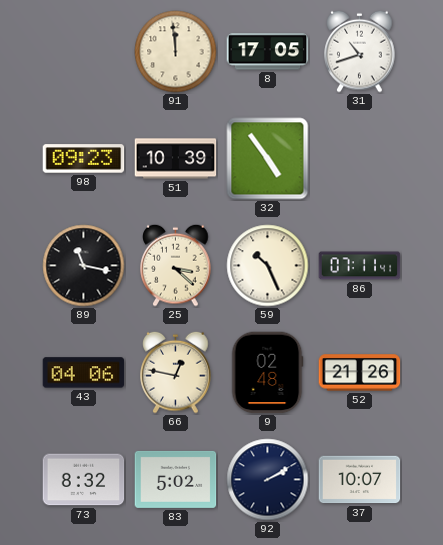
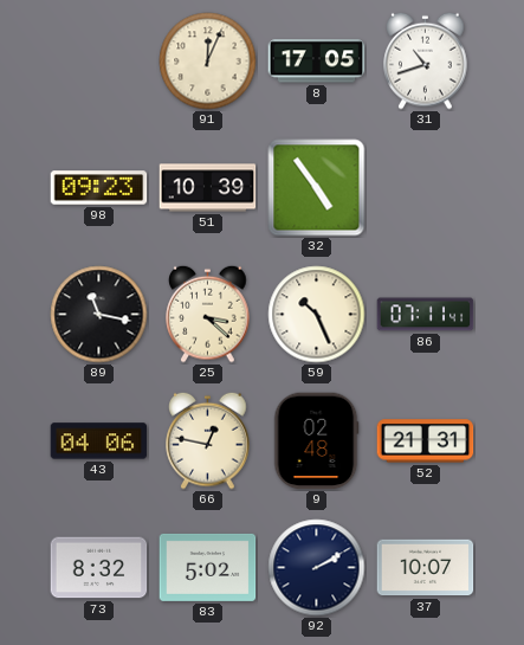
91: 11:59 -> 12:04 (208, 62)
52: 21:26 -> 21:31 (426, 441)
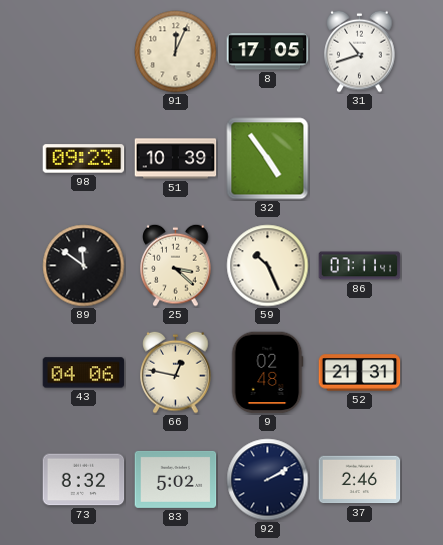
89: 11:17 -> 11:51 (84, 266)
37: 10:07 -> 2:46 (360, 480)
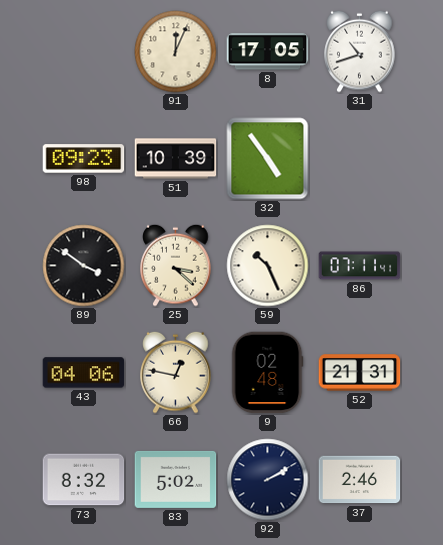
89: 11:51 -> 3:51 (84, 266)
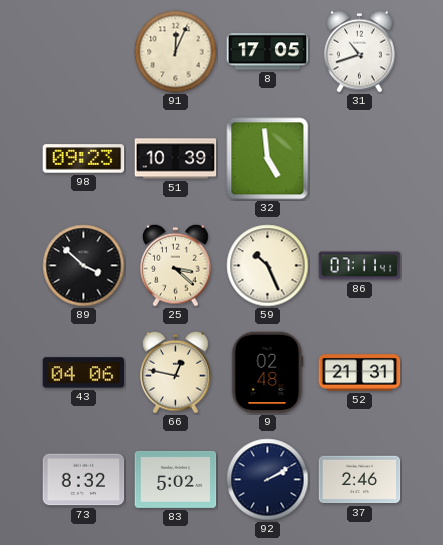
32: 4:54 -> 4:59 (268, 159)
89: 3:51 -> 3:52 (84, 266)
